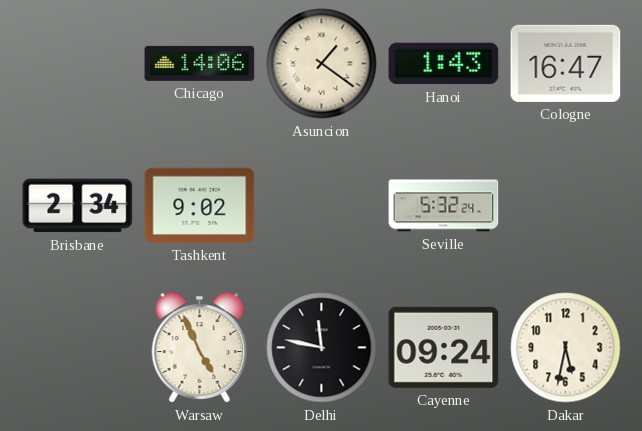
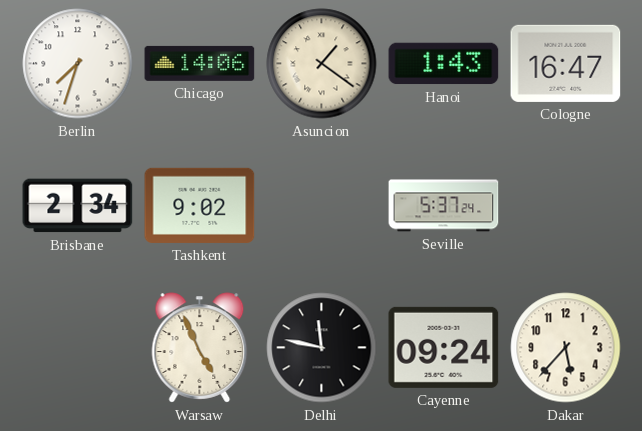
Berlin: none -> 7:33 (78, 64)
Seville: 5:32 -> 5:37 (444, 206)
Dakar: 5:32 -> 5:37 (566, 348)
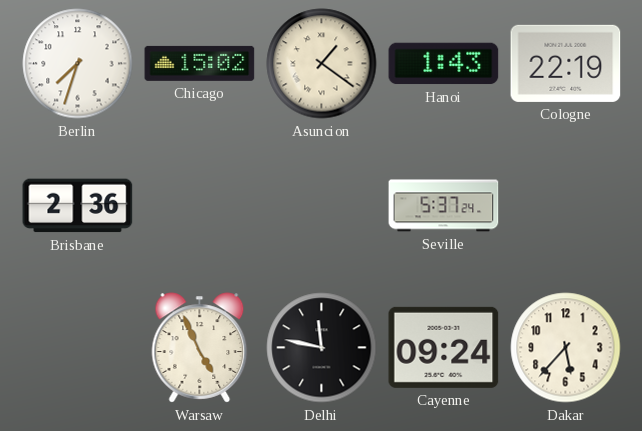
Chicago: 14:06 -> 15:02 (200, 63)
Cologne: 16:47 -> 22:19 (566, 63)
Brisbane: 2:34 -> 2:36 (78, 206)
Tashkent: 9:02 -> none (200, 205)
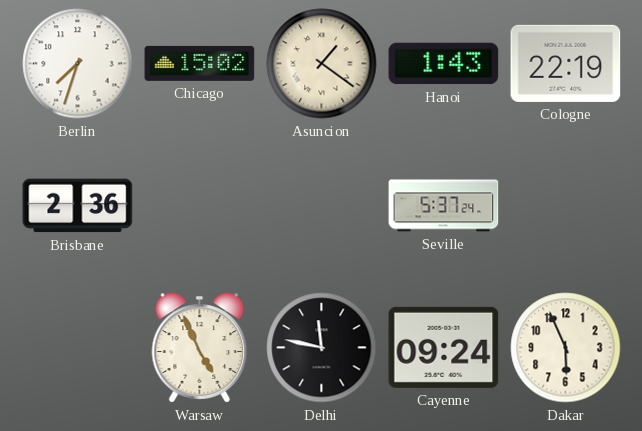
Dakar: 5:37 -> 5:56 (566, 348)
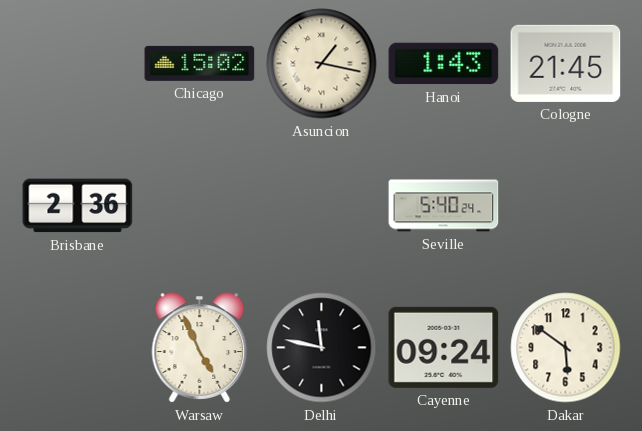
Berlin: 7:33 -> none (78, 64)
Asuncion: 1:21 -> 1:17 (322, 64)
Cologne: 22:19 -> 21:45 (566, 63)
Seville: 5:37 -> 5:40 (444, 206)
Dakar: 5:56 -> 5:51 (566, 348)
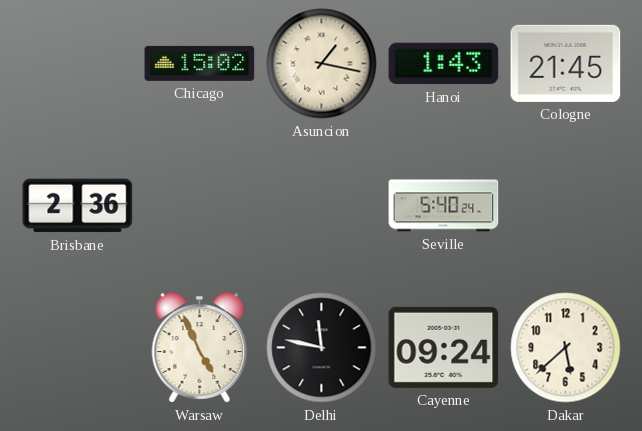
Dakar: 5:51 -> 5:38 (566, 348)
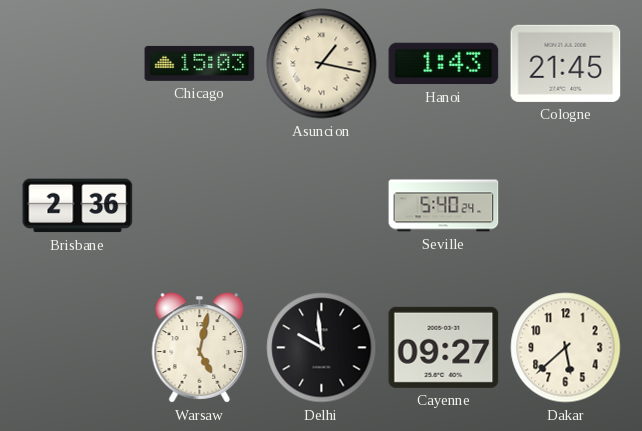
Chicago: 15:02 -> 15:03 (200, 63)
Warsaw: 4:56 -> 5:02 (200, 348)
Delhi: 11:47 -> 9:59 (322, 348)
Cayenne: 09:24 -> 09:27 (444, 347)
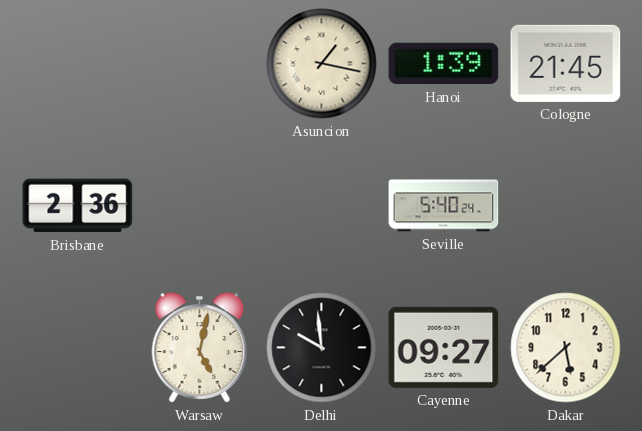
Chicago: 15:03 -> none (200, 63)
Hanoi: 1:43 -> 1:39 (444, 64)
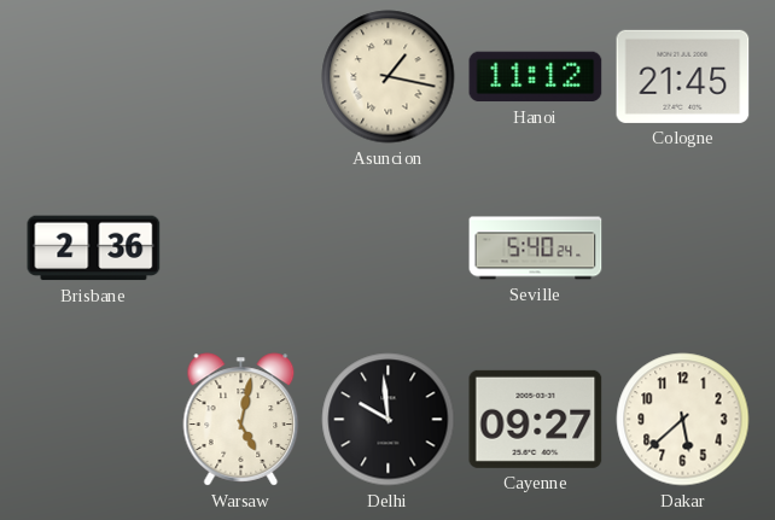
Hanoi: 1:39 -> 11:12 (536, 77)
